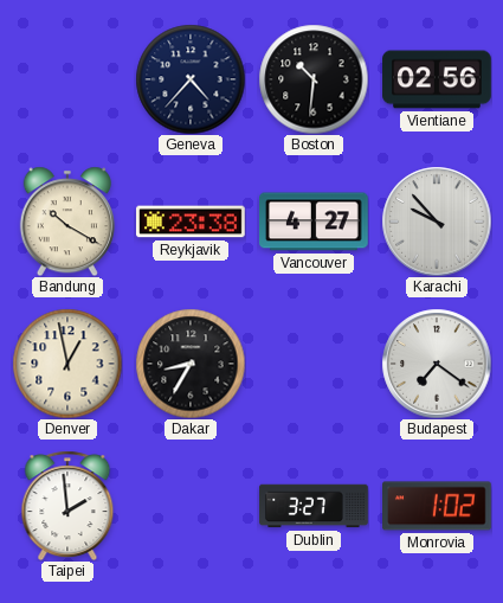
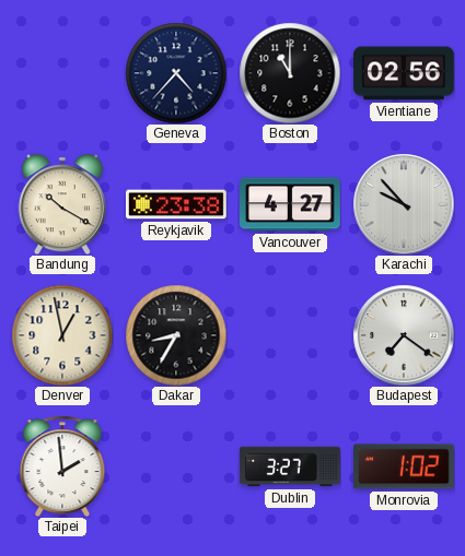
Boston: 10:31 -> 11:00 (290, 73)
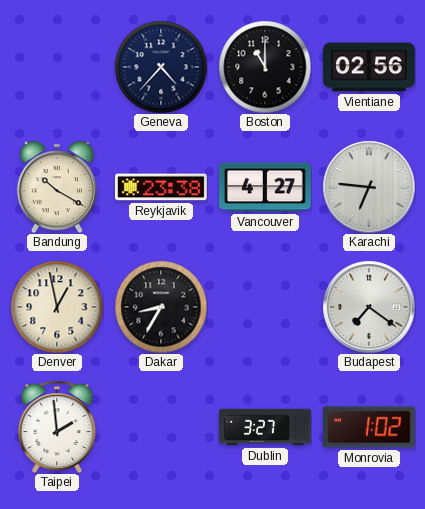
Karachi: 9:53 -> 6:46 (369, 187)
